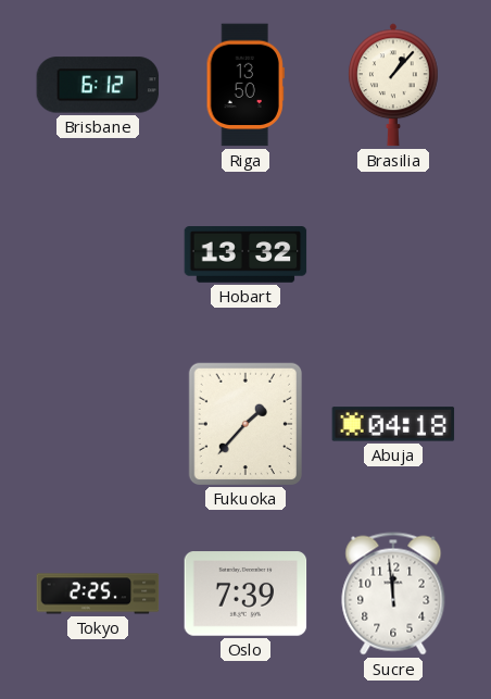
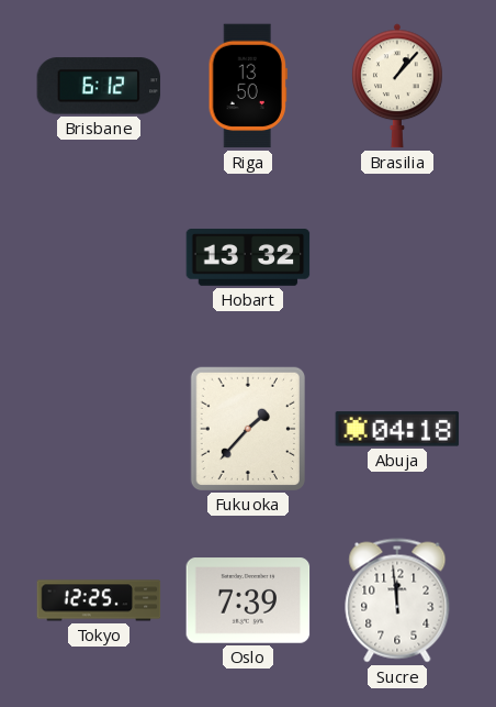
Tokyo: 2:25 -> 12:25 (99, 600)
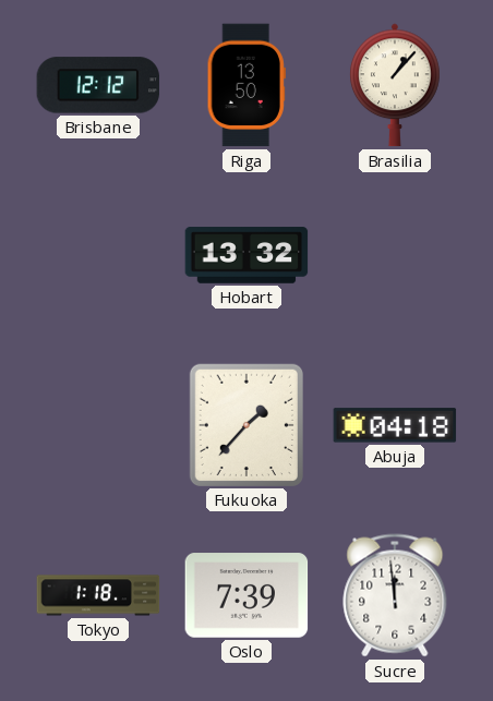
Brisbane: 6:12 -> 12:12 (98, 85)
Tokyo: 12:25 -> 1:18 (98, 595)
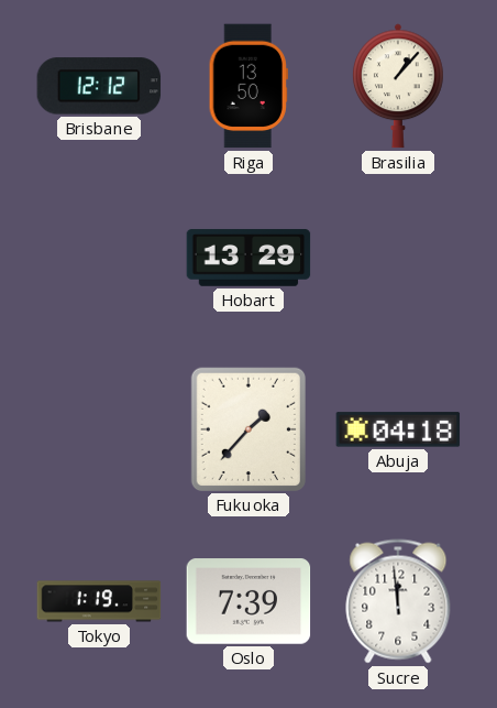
Hobart: 13:32 -> 13:29 (248, 258)
Tokyo: 1:18 -> 1:19 (99, 601)
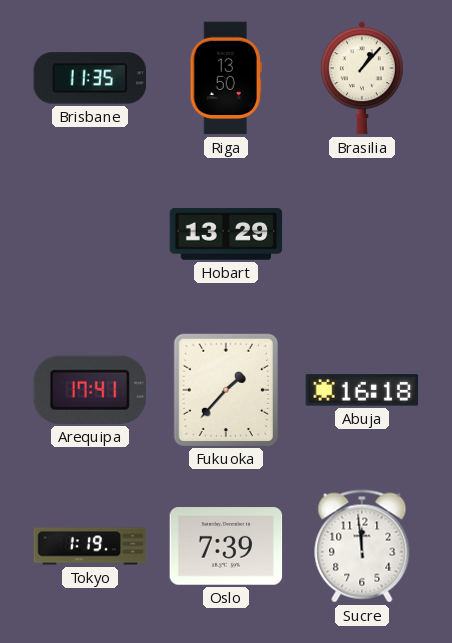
Brisbane: 12:12 -> 11:35 (90, 78)
Arequipa: none -> 17:41 (89, 390)
Abuja: 04:18 -> 16:18 (362, 390)
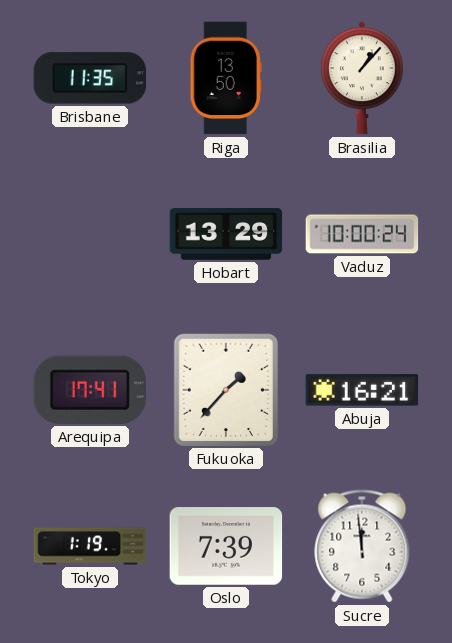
Vaduz: none -> 10:00 (362, 234)
Abuja: 16:18 -> 16:21 (362, 390)
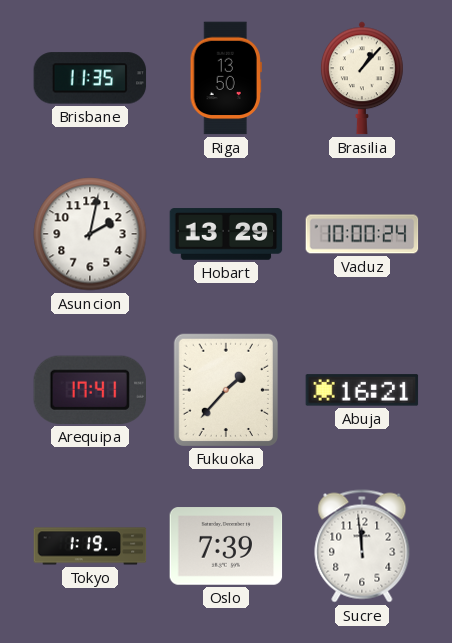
Asuncion: none -> 2:02 (90, 234)
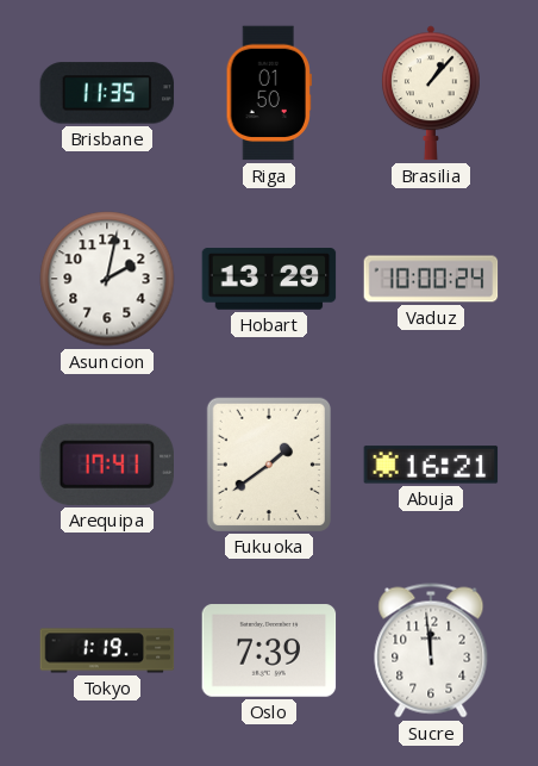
Riga: 13:50 -> 01:50 (269, 93)
Fukuoka: 1:37 -> 1:39 (268, 463)
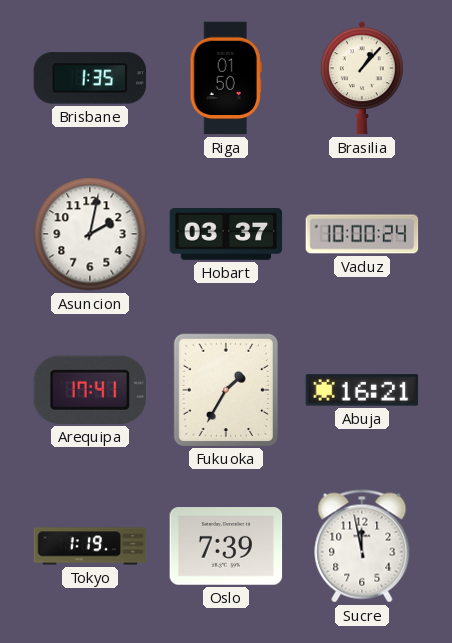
Brisbane: 11:35 -> 1:35 (90, 78)
Hobart: 13:29 -> 03:37 (226, 234)
Fukuoka: 1:39 -> 1:35 (225, 389)
Sucre: 11:59 -> 11:58 (362, 546)
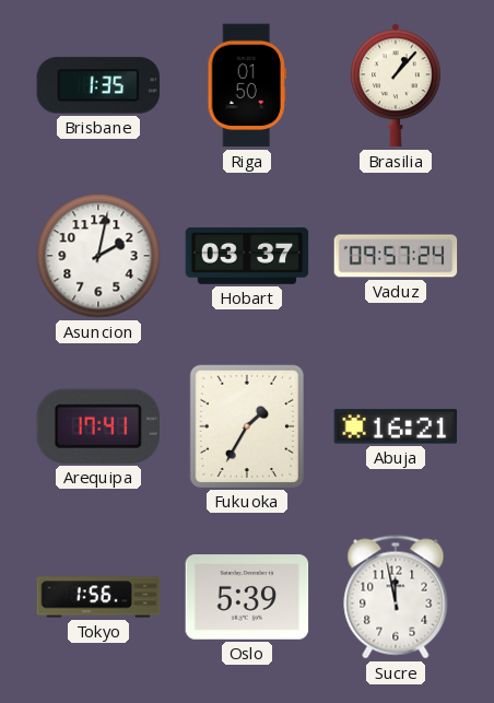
Vaduz: 10:00 -> 09:57 (396, 256)
Tokyo: 1:19 -> 1:56 (98, 597)
Oslo: 7:39 -> 5:39 (247, 597)
